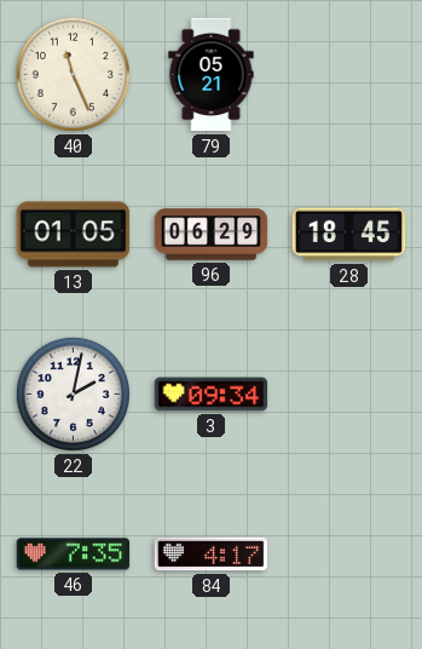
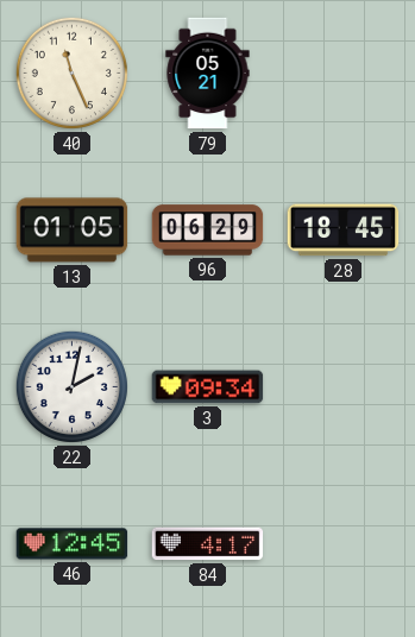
46: 7:35 -> 12:45 (73, 544)
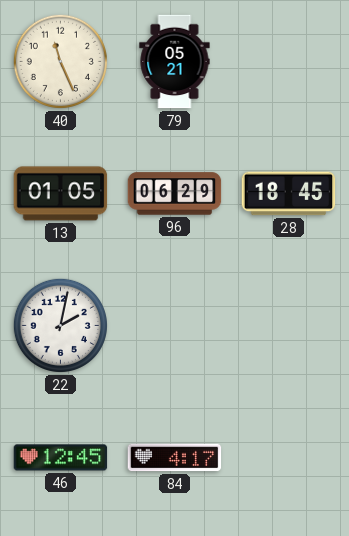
3: 09:34 -> none (208, 387)
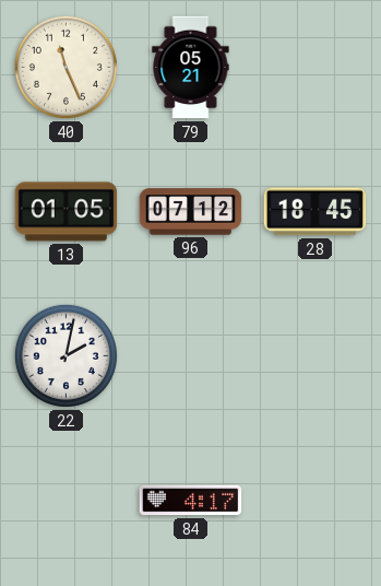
96: 06:29 -> 07:12 (191, 212)
46: 12:45 -> none (61, 458)
